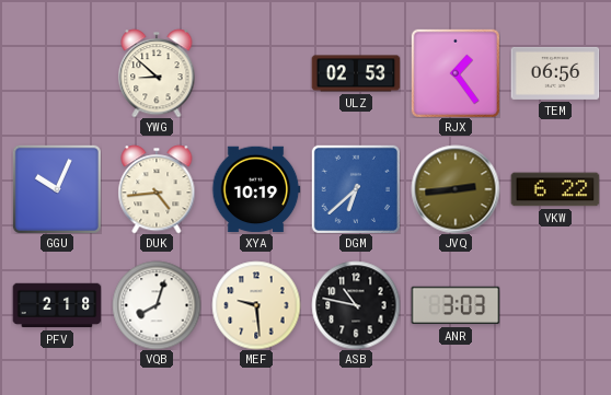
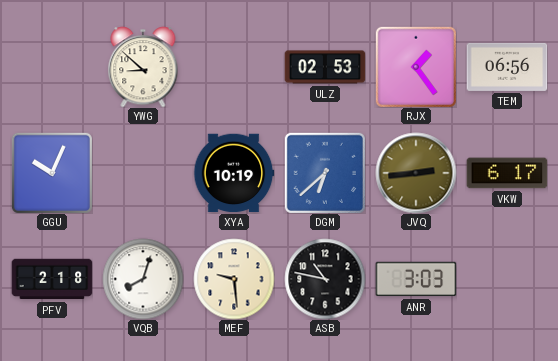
DUK: 4:44 -> none (157, 189)
VKW: 6:22 -> 6:17 (507, 173)
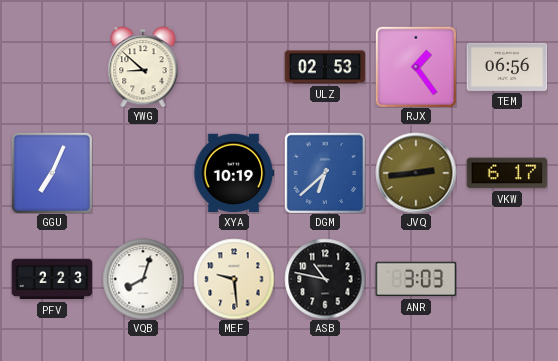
GGU: 10:04 -> 7:04 (52, 173)
PFV: 2:18 -> 2:23 (52, 279)
